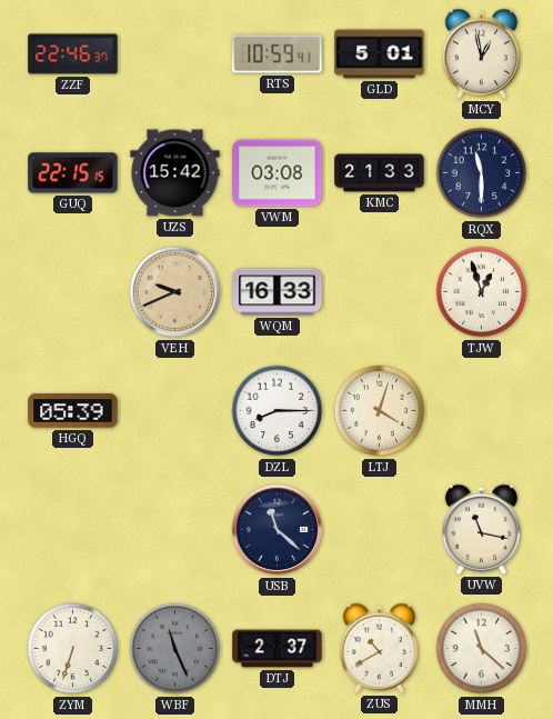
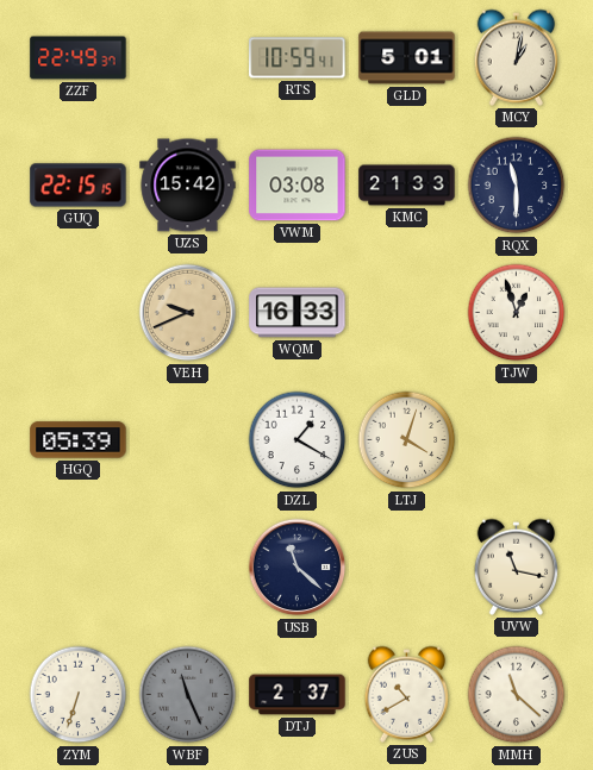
ZZF: 22:46 -> 22:49 (79, 58)
MCY: 12:58 -> 1:02 (517, 57)
DZL: 8:15 -> 1:20 (298, 440)
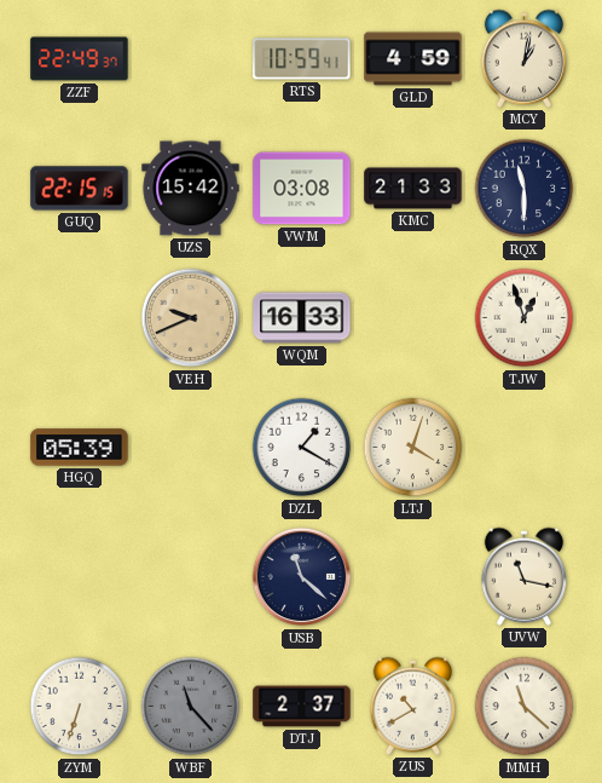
GLD: 5:01 -> 4:59 (413, 59)
WBF: 11:26 -> 11:23 (191, 707)
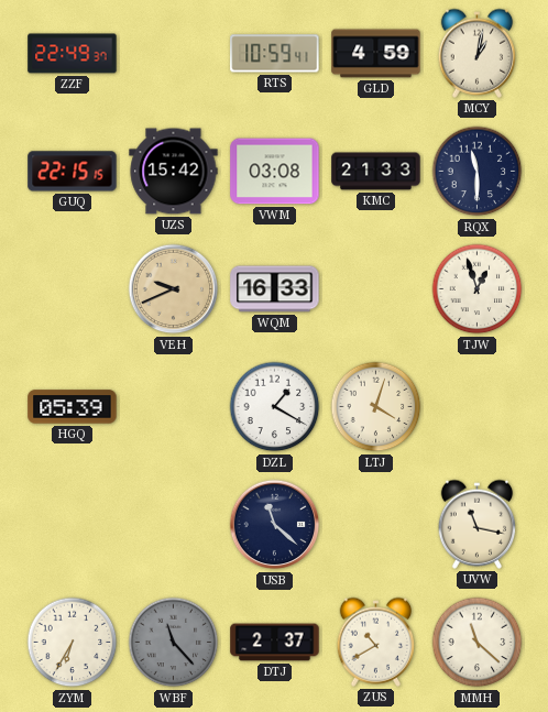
ZYM: 6:33 -> 6:35 (73, 643)
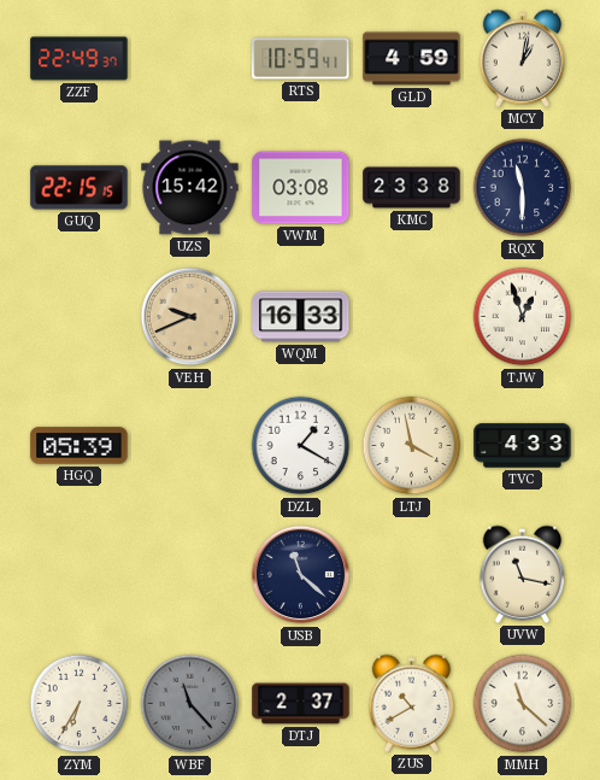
KMC: 21:33 -> 23:38 (412, 188)
LTJ: 4:03 -> 3:58 (412, 446)
TVC: none -> 4:33 (523, 446)
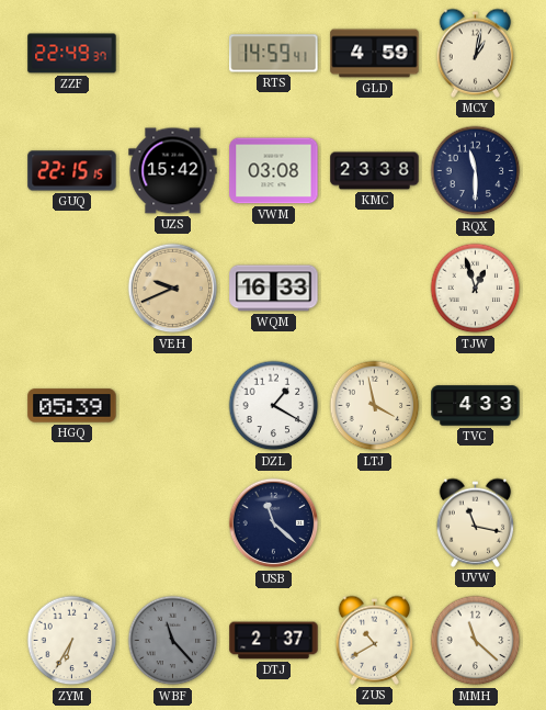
RTS: 10:59 -> 14:59 (274, 54)
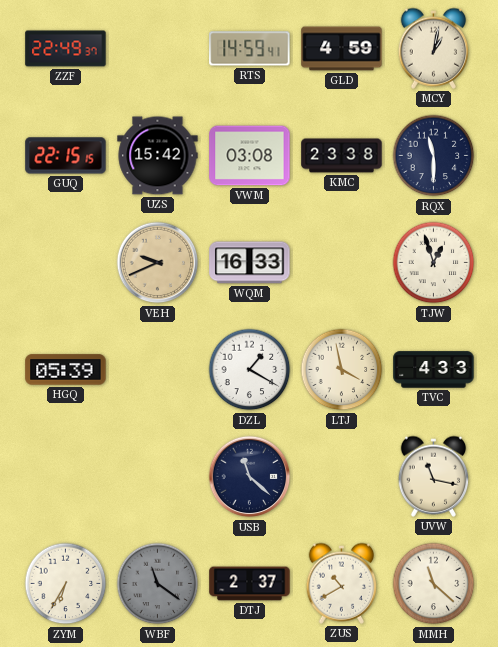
WBF: 11:23 -> 11:21 (158, 584)
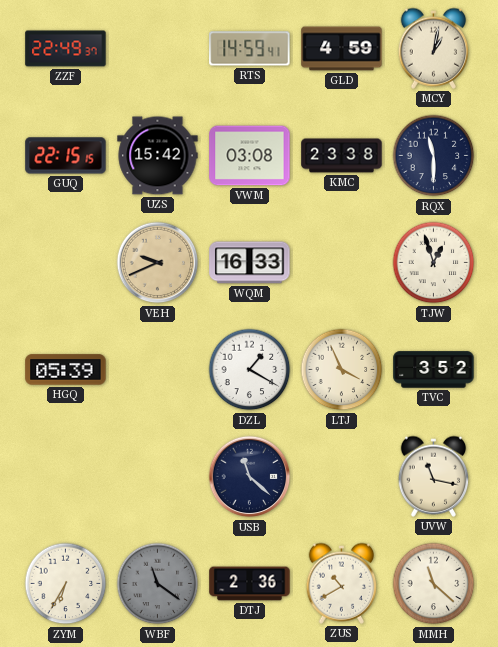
LTJ: 3:58 -> 3:56 (342, 370)
TVC: 4:33 -> 3:52 (434, 370)
DTJ: 2:37 -> 2:36 (250, 584)
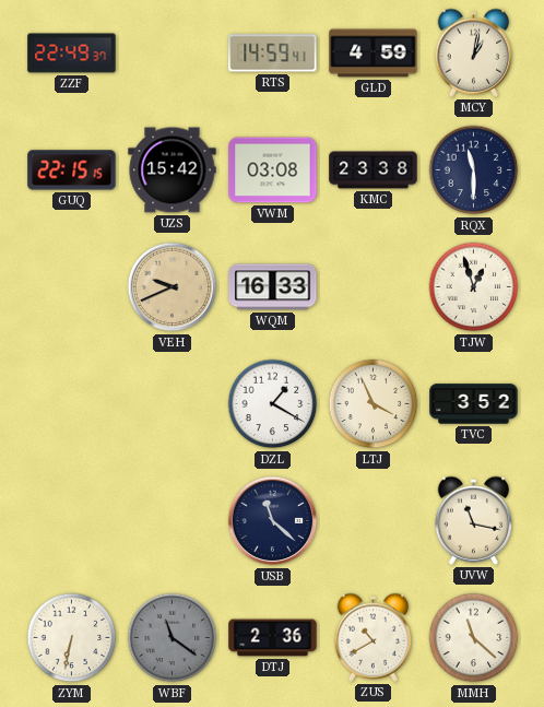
HGQ: 05:39 -> none (66, 370)
ZYM: 6:35 -> 6:32 (72, 638)
